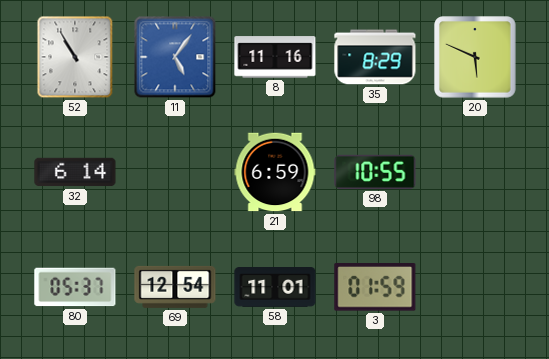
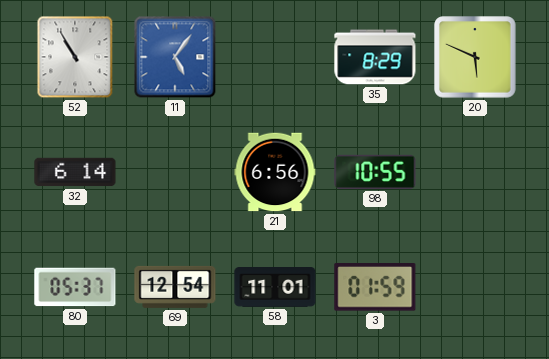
8: 11:16 -> none (275, 57)
21: 6:59 -> 6:56 (275, 172)
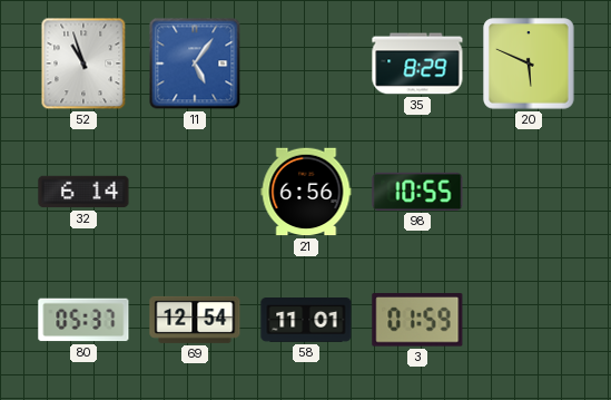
52: 10:55 -> 10:57 (83, 64)
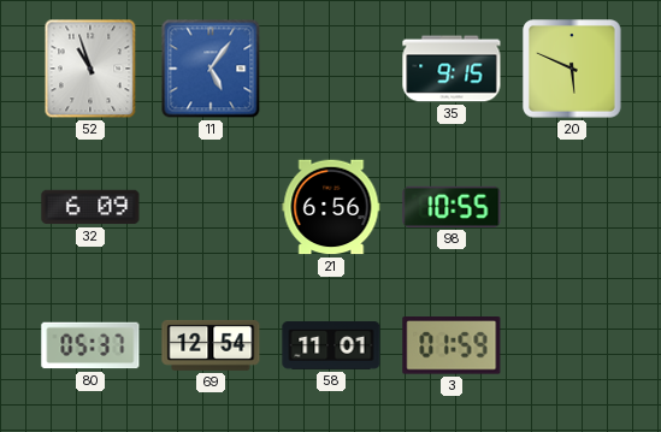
35: 8:29 -> 9:15 (452, 69)
32: 6:14 -> 6:09 (90, 207)
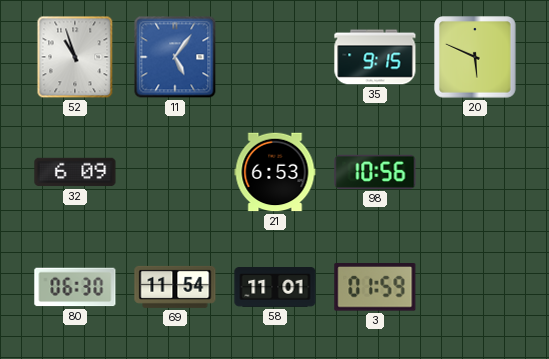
21: 6:56 -> 6:53 (275, 172)
98: 10:55 -> 10:56 (375, 172)
80: 05:37 -> 06:30 (75, 287)
69: 12:54 -> 11:54 (175, 287)
